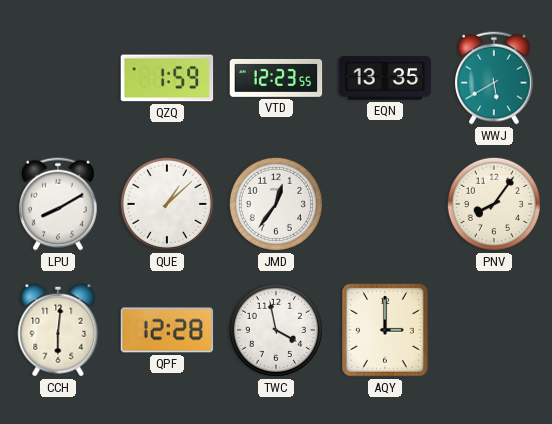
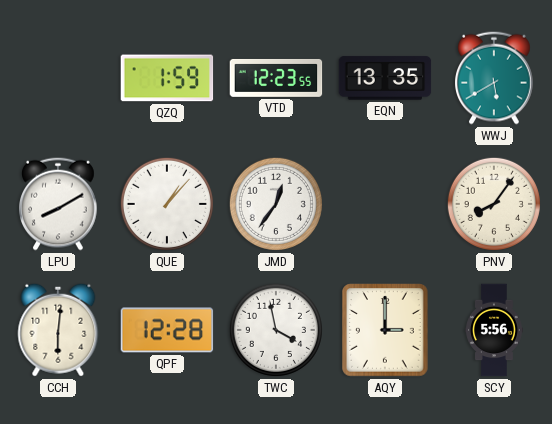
QUE: 1:08 -> 1:07 (167, 204)
SCY: none -> 5:56 (494, 330)
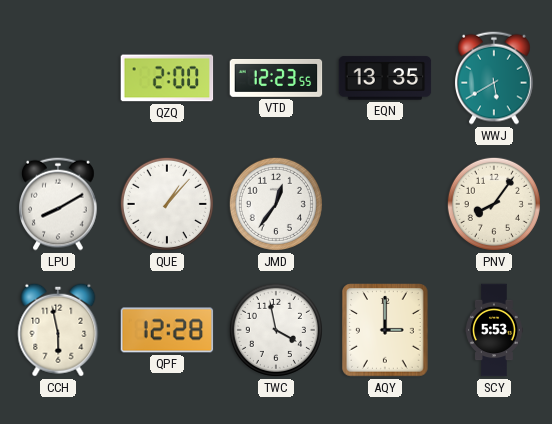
QZQ: 1:59 -> 2:00 (167, 78)
CCH: 6:01 -> 5:58 (58, 330)
SCY: 5:56 -> 5:53 (494, 330)
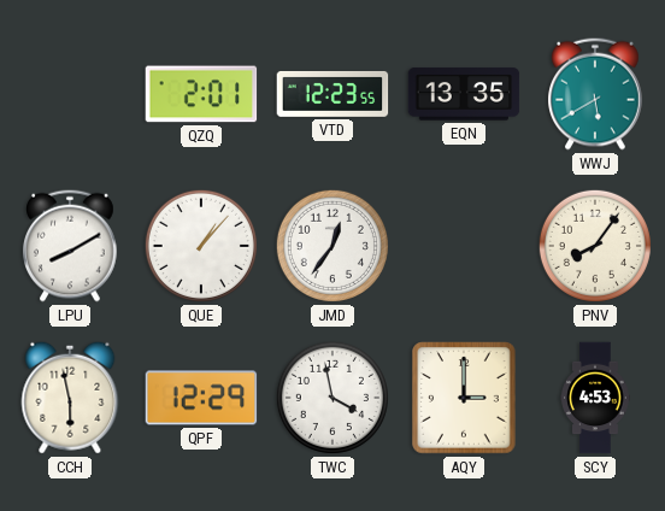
QZQ: 2:00 -> 2:01 (201, 94)
QPF: 12:28 -> 12:29 (201, 398)
SCY: 5:53 -> 4:53 (595, 398)
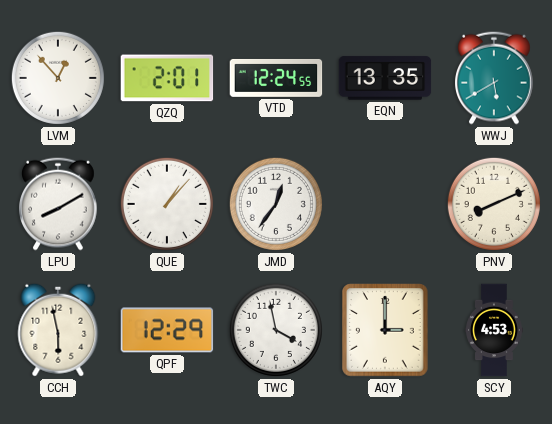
LVM: none -> 12:53 (58, 78)
VTD: 12:23 -> 12:24 (276, 78)
PNV: 8:06 -> 8:11 (494, 204)
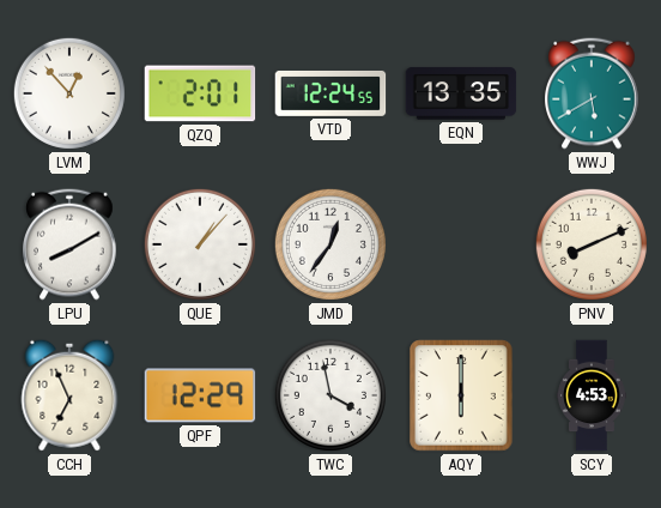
CCH: 5:58 -> 6:56 (69, 395)
AQY: 3:00 -> 6:00 (461, 395)
